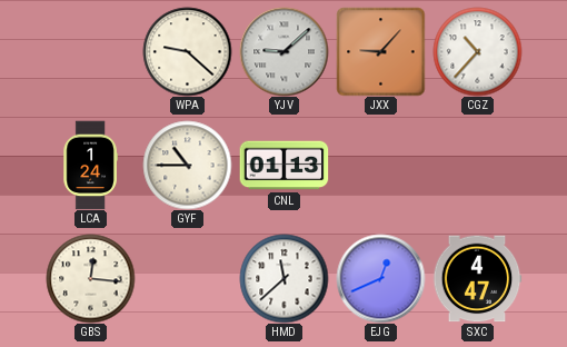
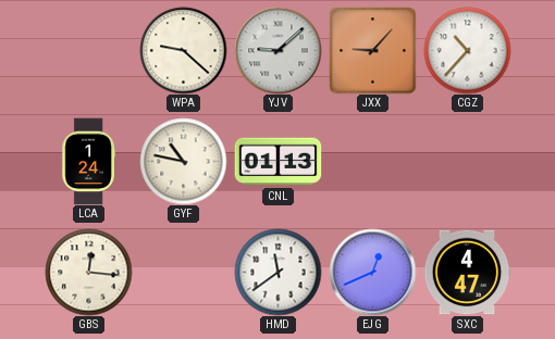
GYF: 10:45 -> 10:47 (183, 161)
HMD: 11:38 -> 11:39 (277, 272)
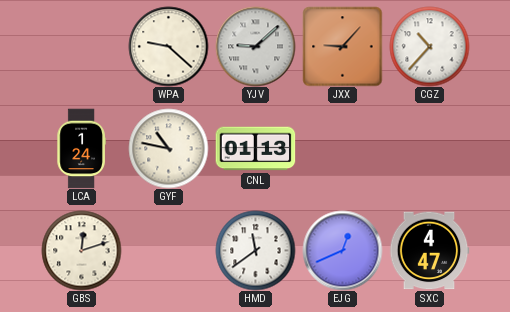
GBS: 12:16 -> 12:12 (81, 250)
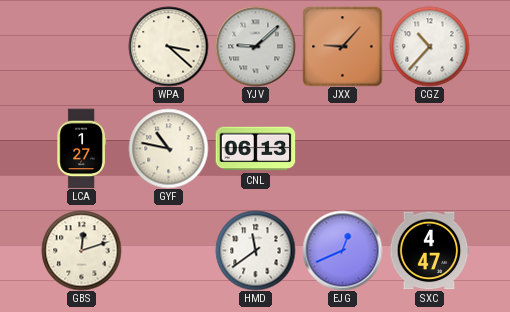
WPA: 9:22 -> 3:22 (168, 46)
LCA: 1:24 -> 1:27 (81, 148)
CNL: 01:13 -> 06:13 (255, 149)
